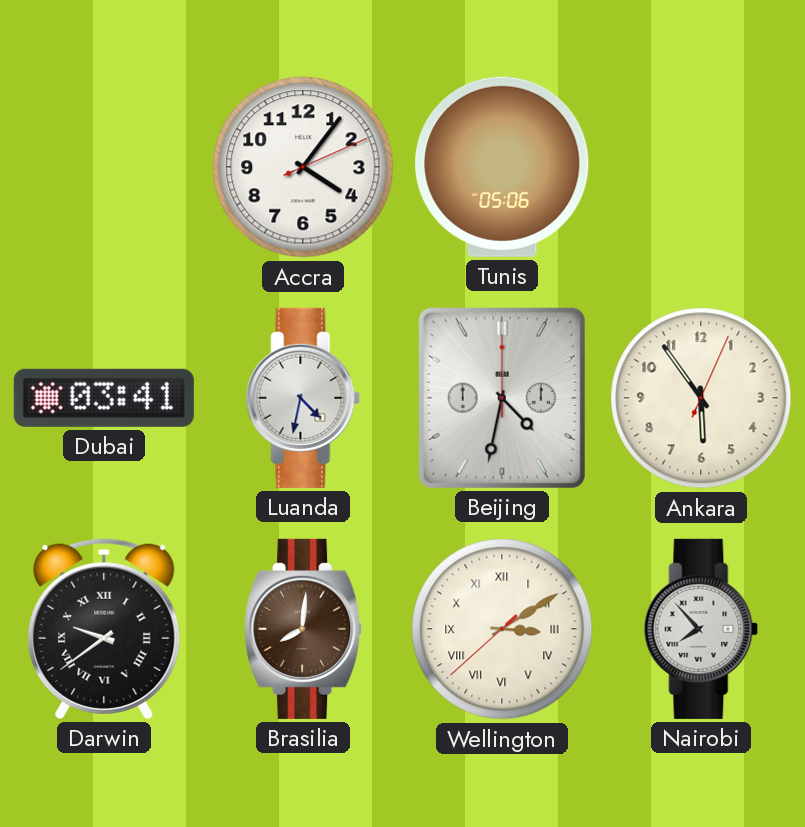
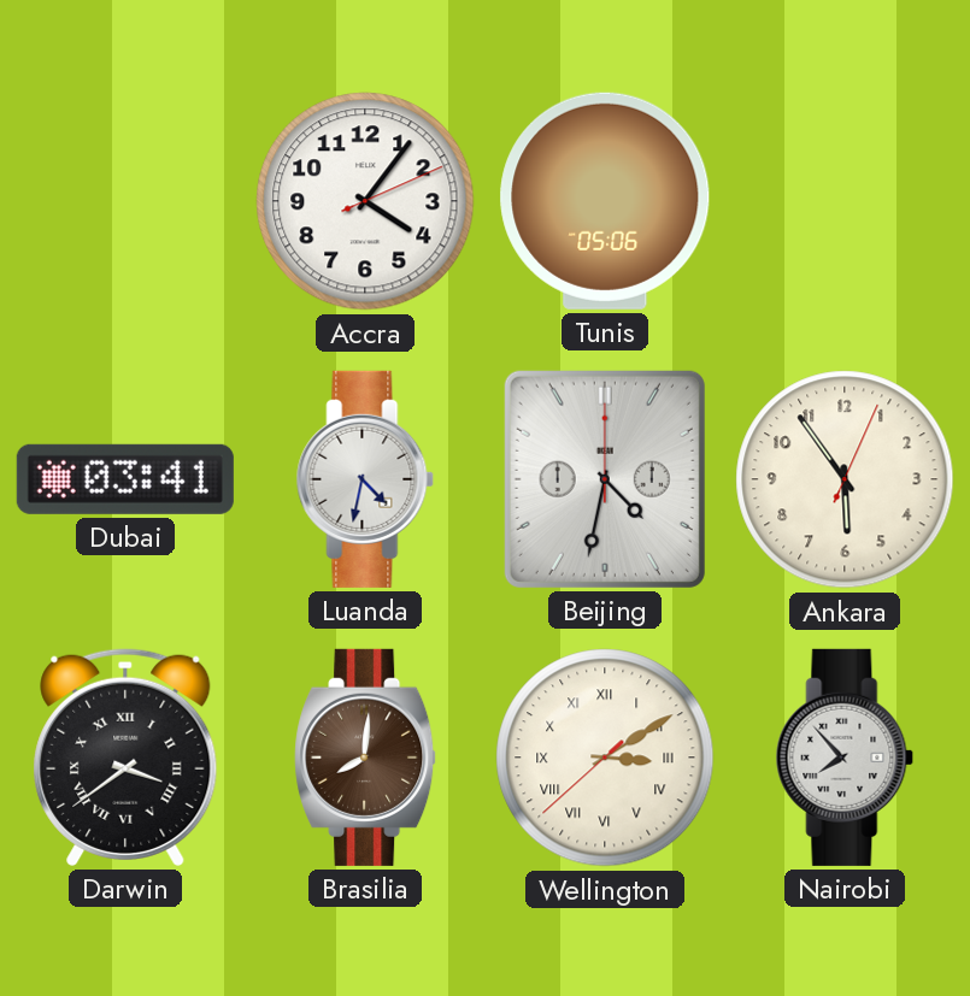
Darwin: 9:39 -> 3:39 (125, 758)
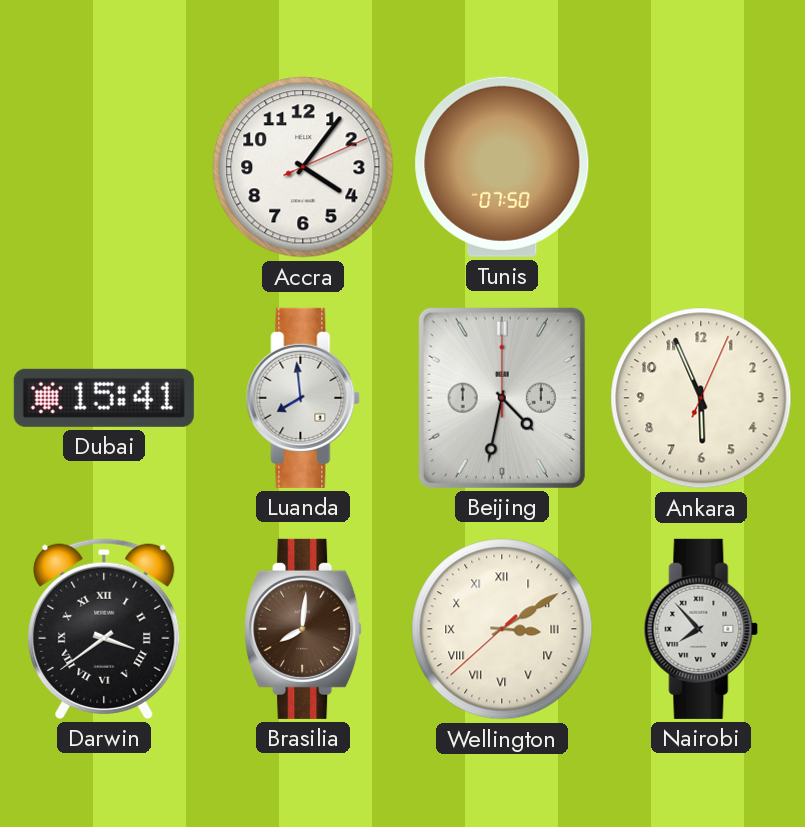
Tunis: 05:06 -> 07:50 (502, 167)
Dubai: 03:41 -> 15:41 (104, 398)
Luanda: 4:32 -> 7:59 (303, 398)
Ankara: 5:54 -> 5:56 (701, 398)
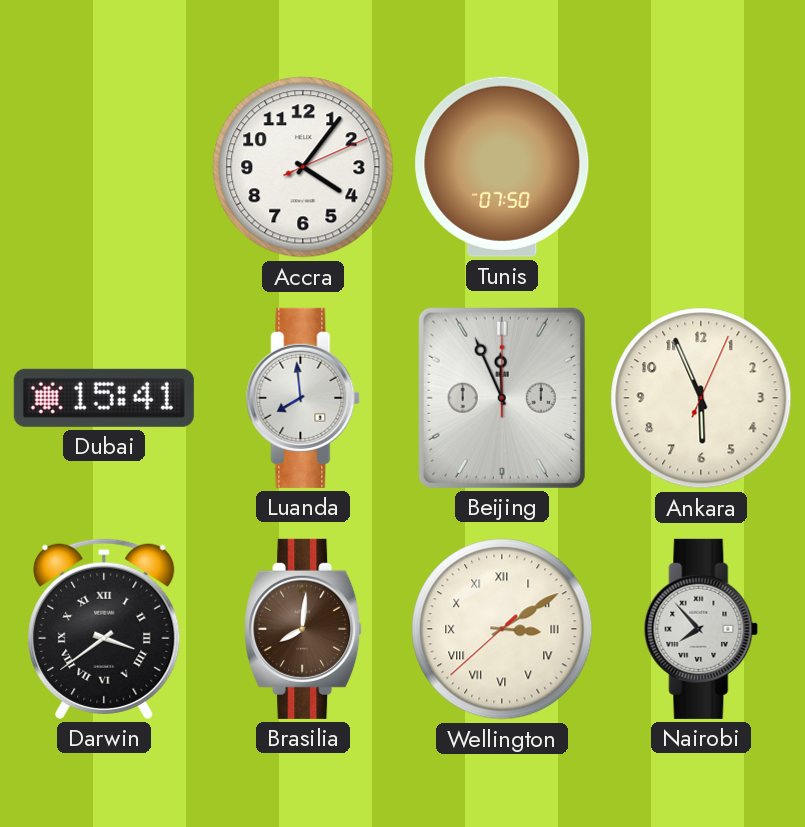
Beijing: 4:32 -> 11:56 (502, 398)
